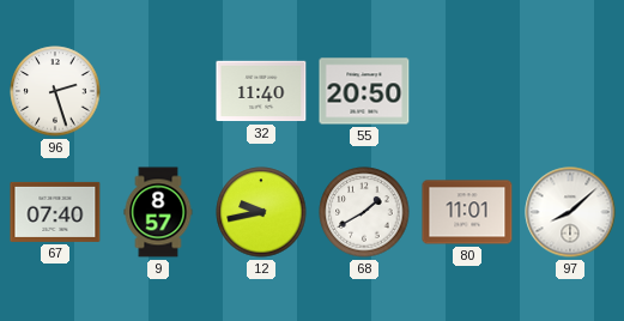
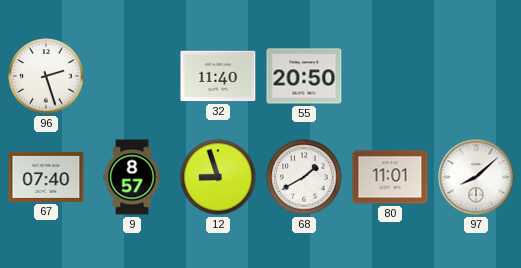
12: 9:43 -> 8:57 (218, 177)
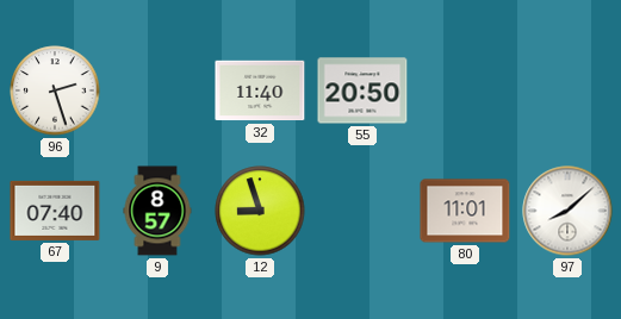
68: 1:40 -> none (304, 177)
